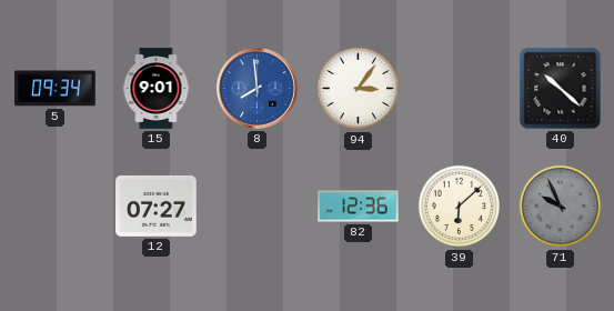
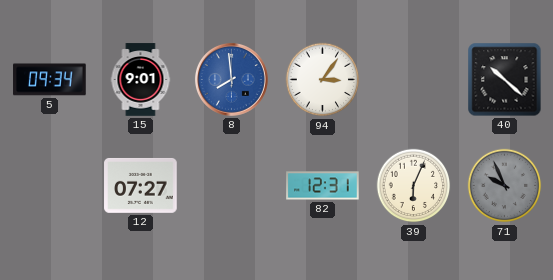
82: 12:36 -> 12:31 (323, 186)
39: 6:08 -> 6:04 (414, 186)
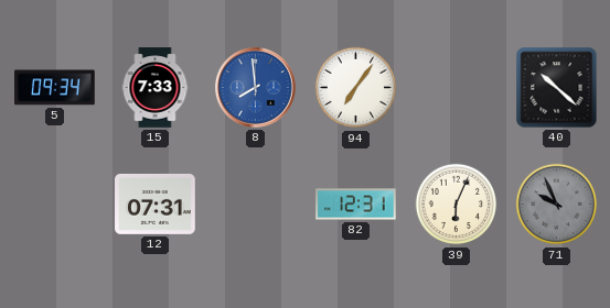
15: 9:01 -> 7:33 (156, 88)
94: 3:06 -> 7:06 (356, 88)
12: 07:27 -> 07:31 (156, 204)
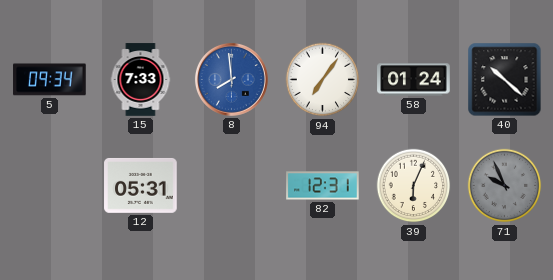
58: none -> 01:24 (414, 80)
12: 07:31 -> 05:31 (141, 185)
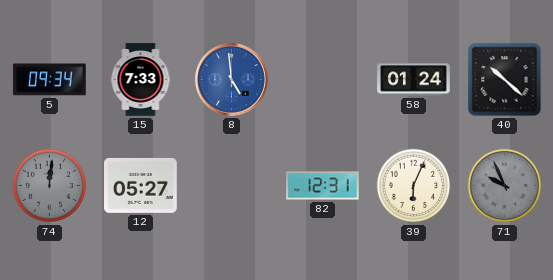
8: 7:59 -> 4:59 (231, 79)
94: 7:06 -> none (323, 80)
74: none -> 12:01 (50, 186)
12: 05:31 -> 05:27 (141, 185)
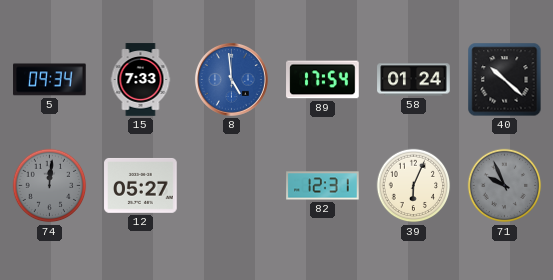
89: none -> 17:54 (323, 80)
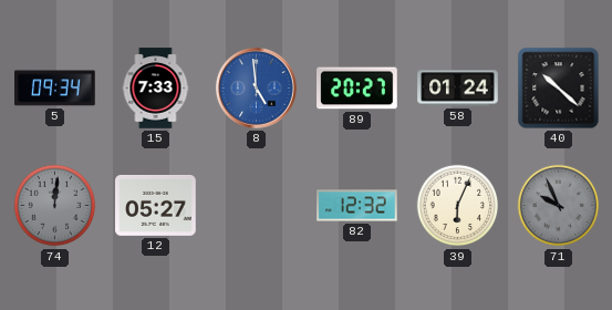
89: 17:54 -> 20:27 (357, 89)
82: 12:31 -> 12:32 (357, 206)
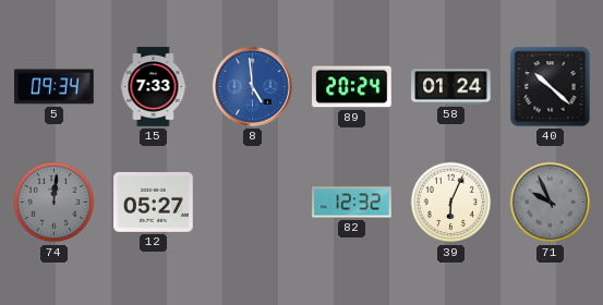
89: 20:27 -> 20:24 (352, 87)
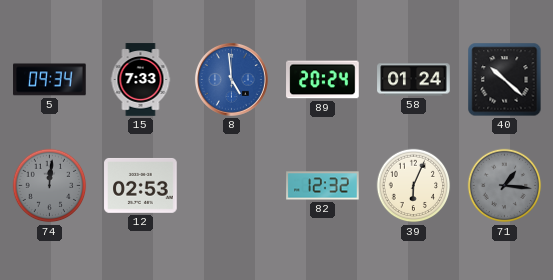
12: 05:27 -> 02:53 (141, 185)
71: 9:56 -> 1:16 (505, 186)
